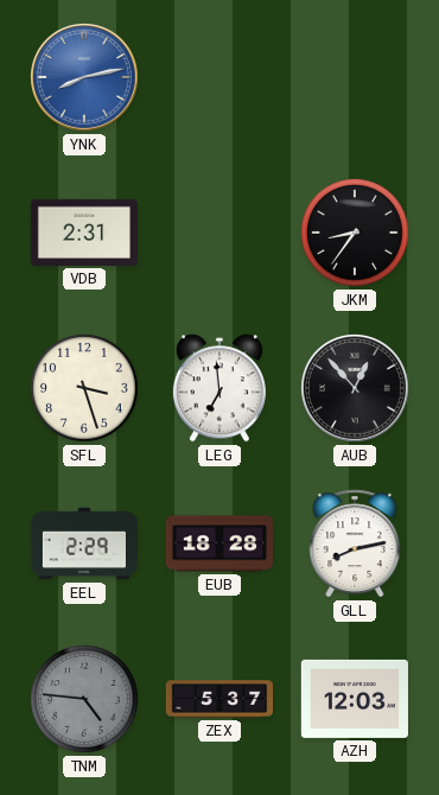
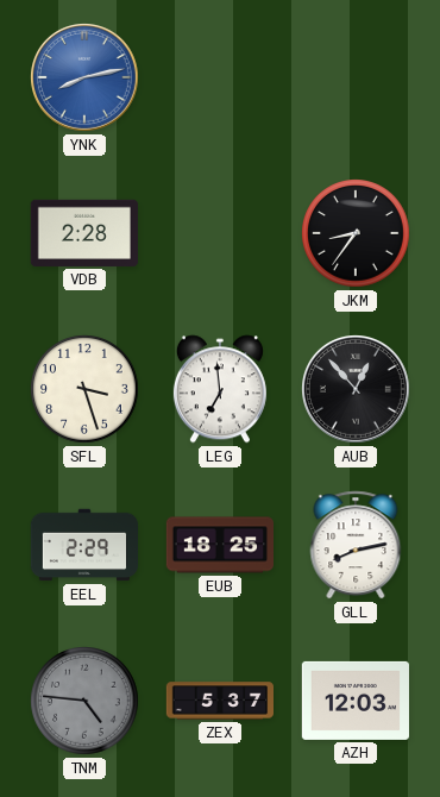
VDB: 2:31 -> 2:28 (84, 233)
EUB: 18:28 -> 18:25 (219, 545)
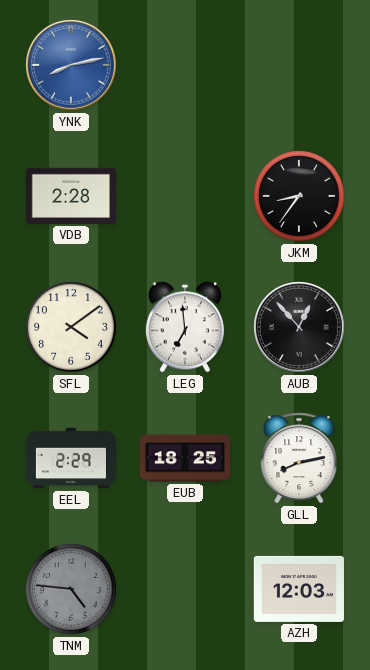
SFL: 3:27 -> 4:09 (72, 328)
ZEX: 5:37 -> none (219, 701)
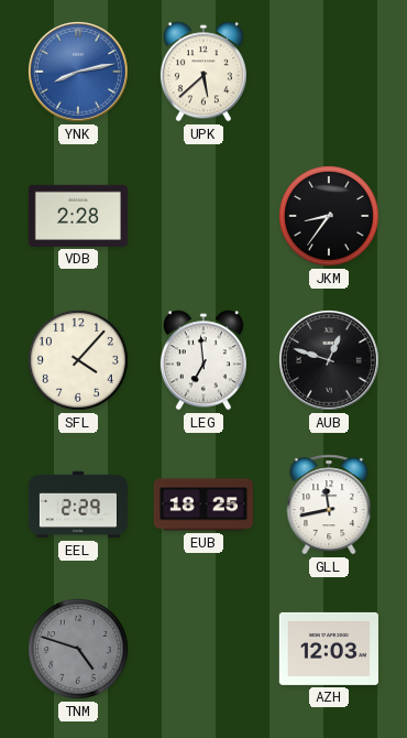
UPK: none -> 5:38 (204, 72)
SFL: 4:09 -> 4:07 (79, 361)
AUB: 12:53 -> 12:48 (330, 361)
GLL: 8:13 -> 11:43 (329, 504)
TNM: 4:46 -> 4:48 (79, 650)
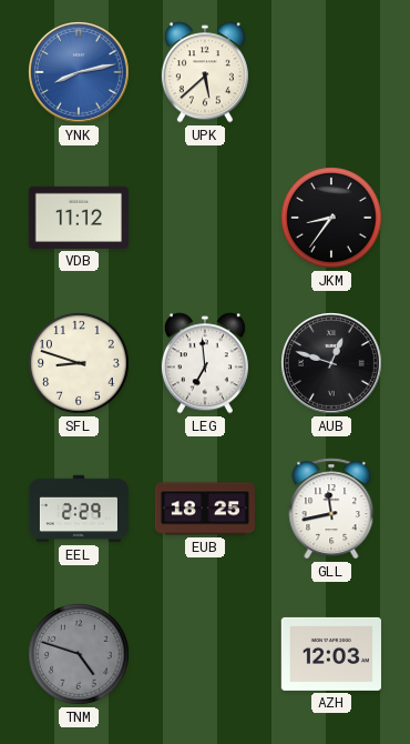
VDB: 2:28 -> 11:12 (79, 218)
SFL: 4:07 -> 8:48 (80, 364)
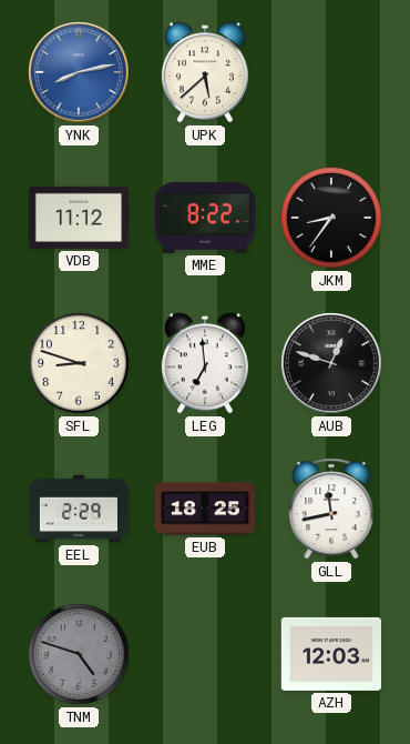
MME: none -> 8:22 (205, 218)
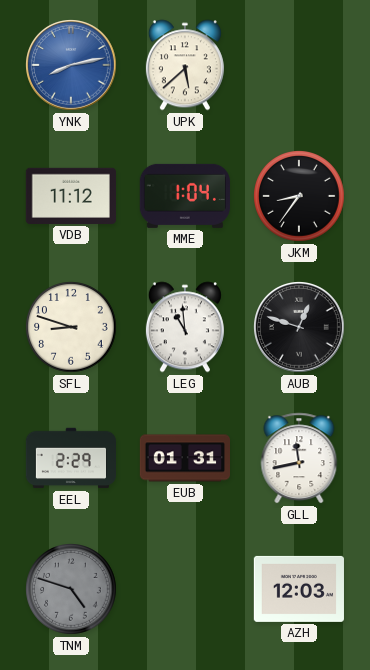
MME: 8:22 -> 1:04 (185, 196)
LEG: 6:59 -> 10:59 (185, 327)
EUB: 18:25 -> 01:31 (184, 458)
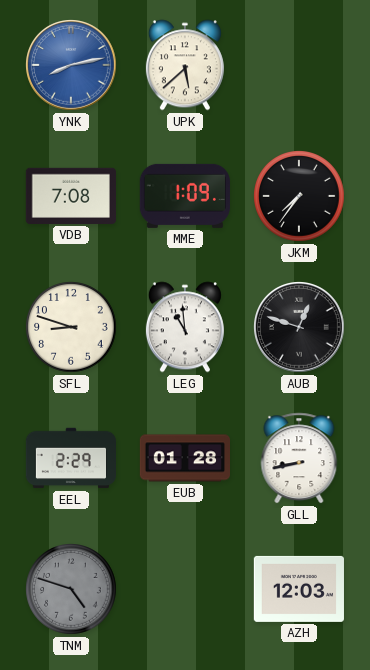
VDB: 11:12 -> 7:08 (71, 196)
MME: 1:04 -> 1:09 (185, 196)
JKM: 8:36 -> 7:36 (300, 197)
EUB: 01:31 -> 01:28 (184, 458)
GLL: 11:43 -> 8:43 (299, 458)
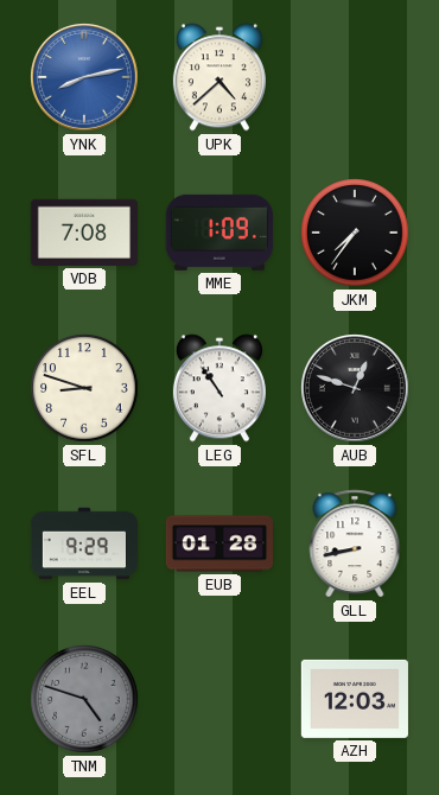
UPK: 5:38 -> 4:38 (220, 77)
LEG: 10:59 -> 10:54 (220, 388)
EEL: 2:29 -> 9:29 (83, 543)
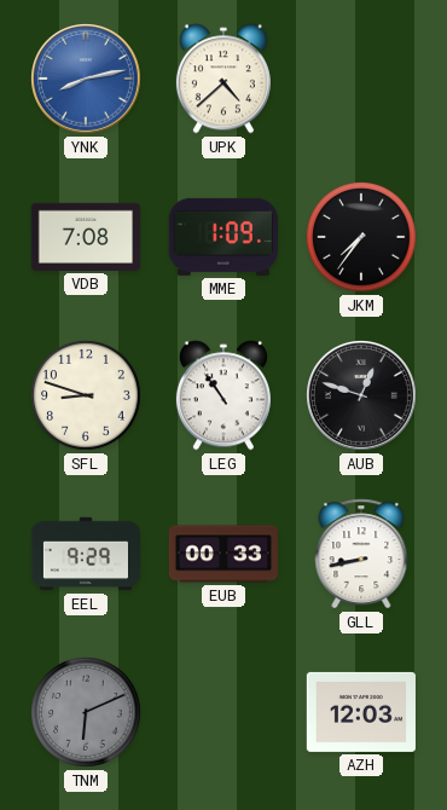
EUB: 01:28 -> 00:33 (222, 554)
TNM: 4:48 -> 6:11 (87, 713)
